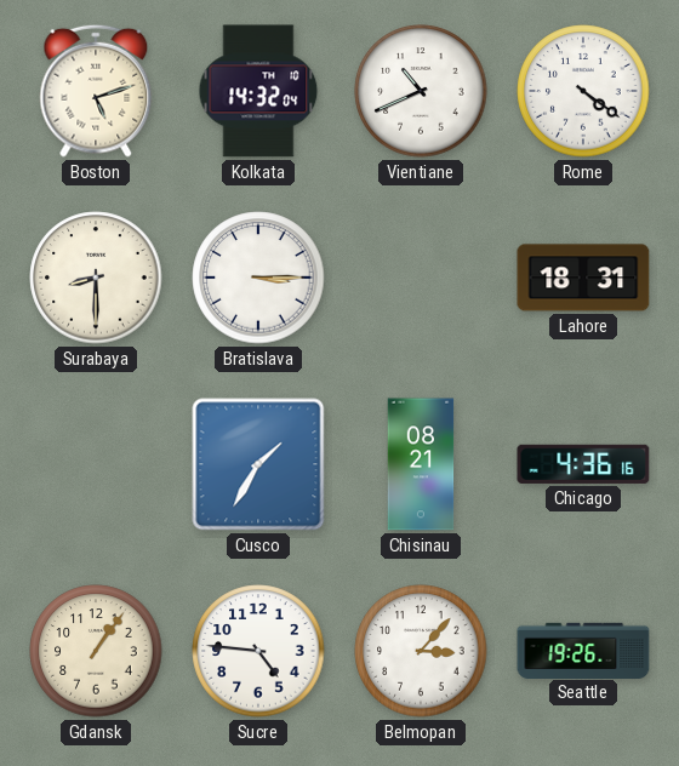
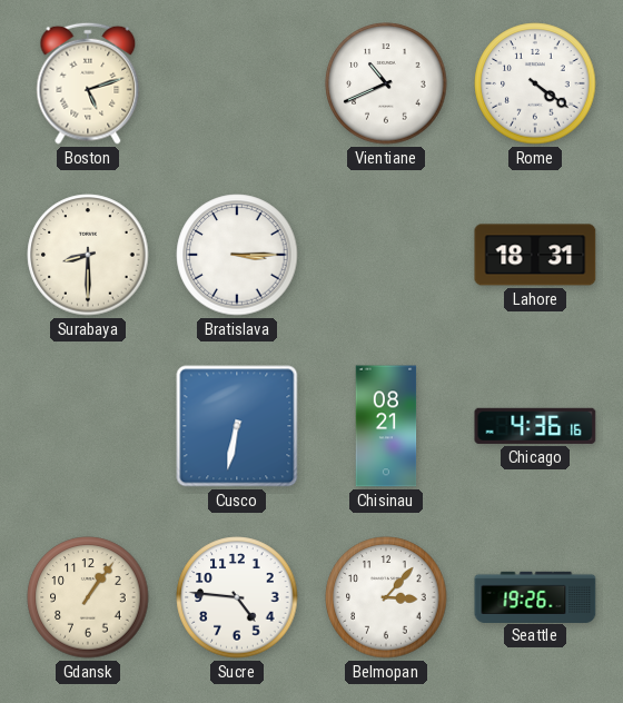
Kolkata: 14:32 -> none (258, 91)
Cusco: 1:35 -> 6:32 (237, 426)
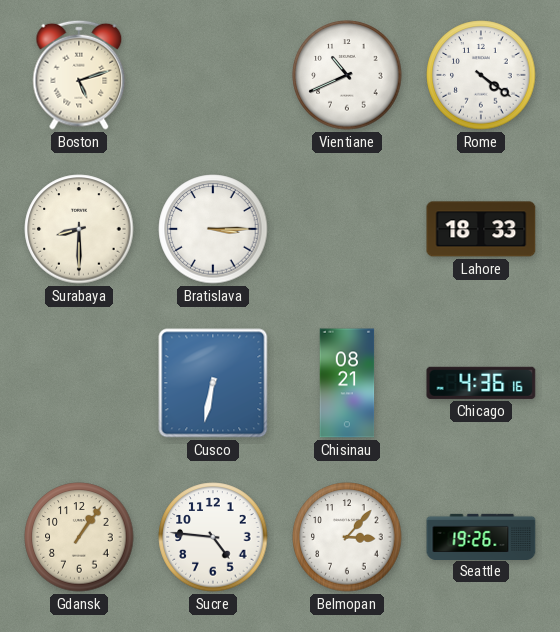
Lahore: 18:31 -> 18:33 (481, 229)
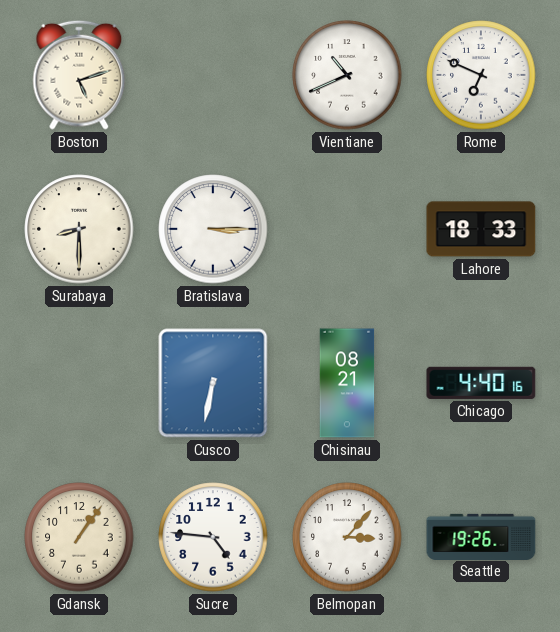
Rome: 4:21 -> 6:49 (481, 75)
Chicago: 4:36 -> 4:40 (481, 383)
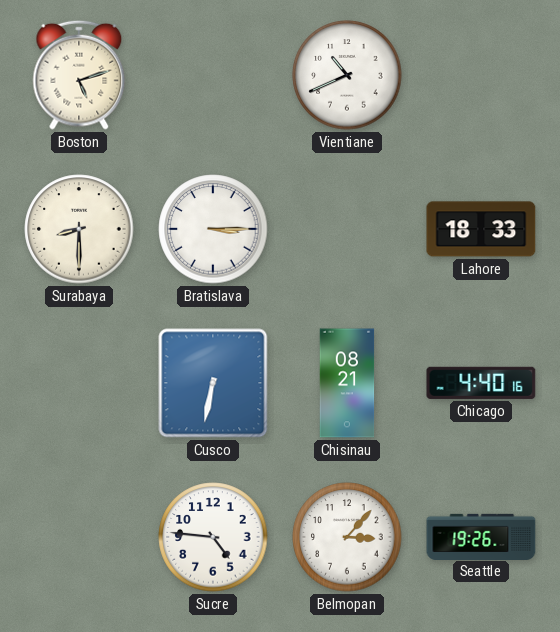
Rome: 6:49 -> none (481, 75)
Gdansk: 1:06 -> none (79, 537)
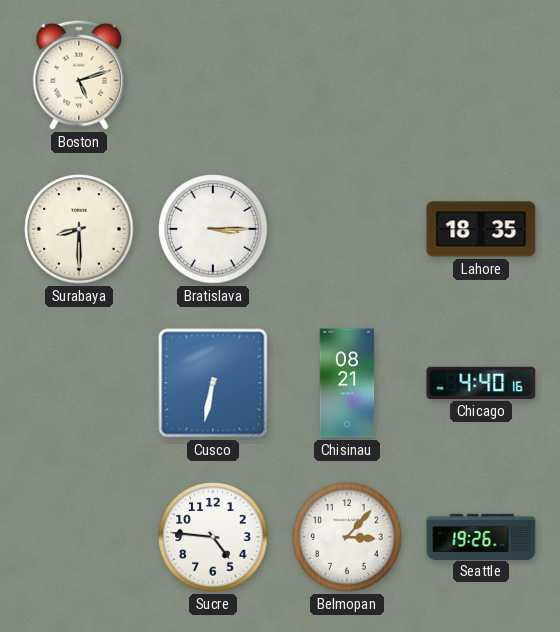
Vientiane: 10:41 -> none (347, 75)
Lahore: 18:33 -> 18:35 (481, 229)
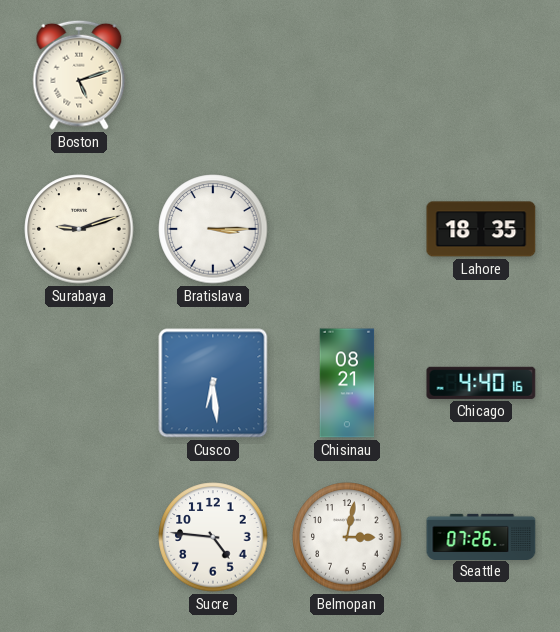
Surabaya: 8:30 -> 9:12 (79, 229)
Cusco: 6:32 -> 6:29 (213, 383)
Belmopan: 3:07 -> 3:02 (347, 537)
Seattle: 19:26 -> 07:26 (481, 536)
